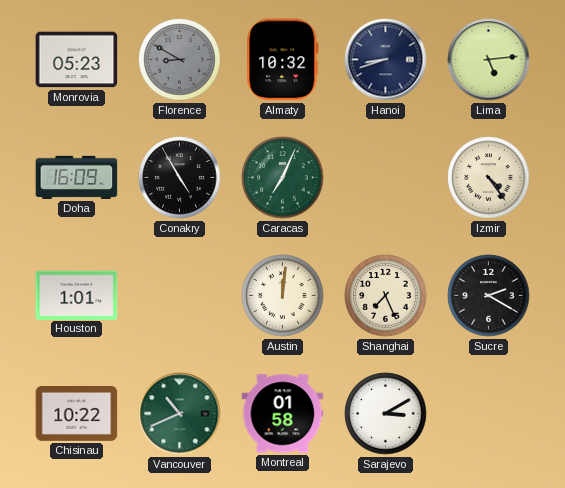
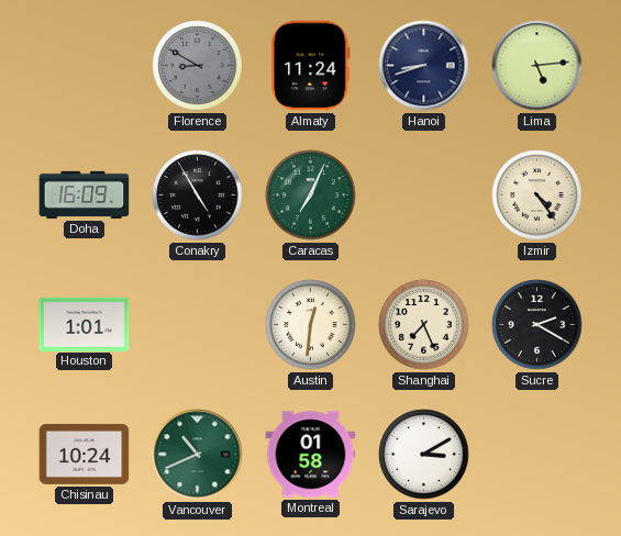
Monrovia: 05:23 -> none (77, 60)
Almaty: 10:32 -> 11:24 (311, 66)
Austin: 12:01 -> 12:31 (311, 325)
Chisinau: 10:22 -> 10:24 (85, 454)
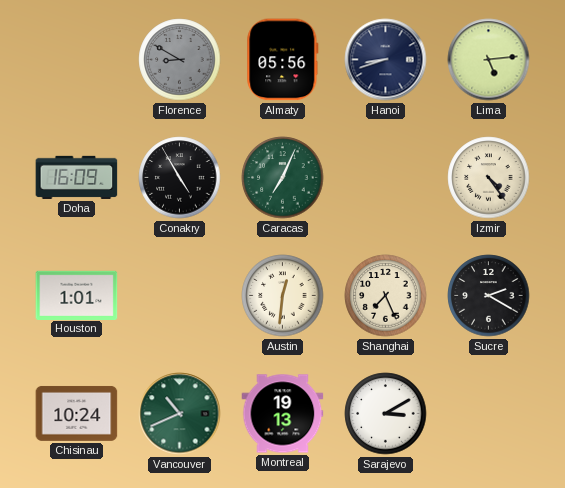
Almaty: 11:24 -> 05:56 (283, 60)
Montreal: 01:58 -> 19:13 (283, 414)
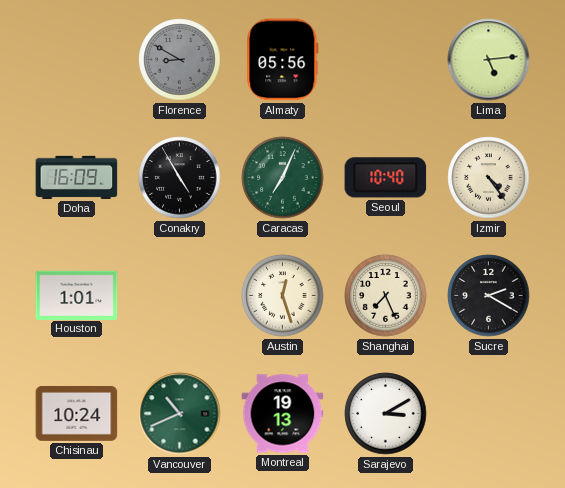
Hanoi: 8:42 -> none (386, 60)
Seoul: none -> 10:40 (386, 178)
Austin: 12:31 -> 12:27 (283, 296)
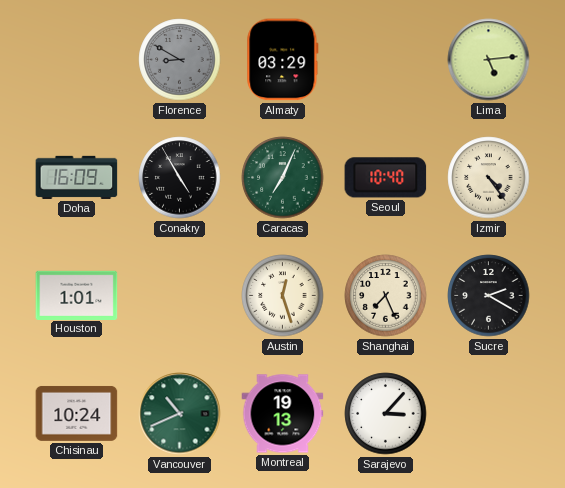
Almaty: 05:56 -> 03:29 (283, 60)
Sarajevo: 3:10 -> 3:07 (386, 414)
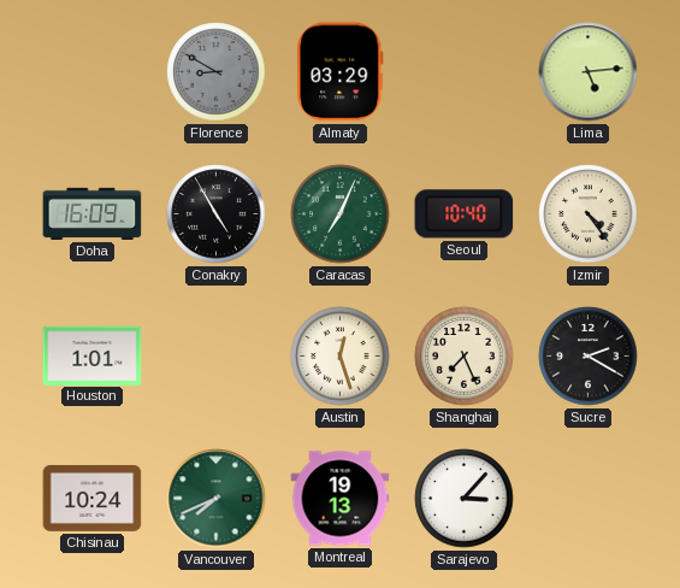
Vancouver: 10:41 -> 7:41 (217, 499)
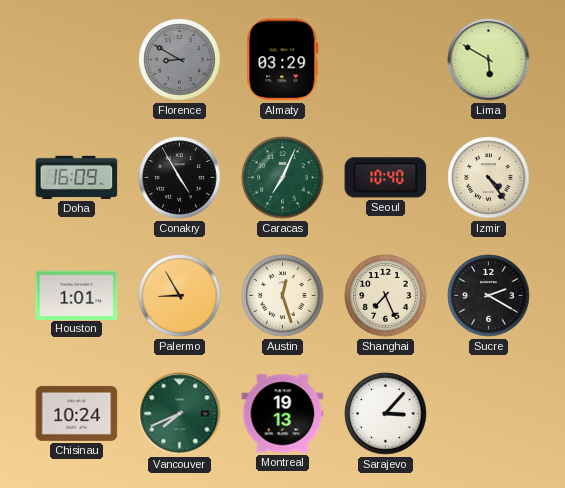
Lima: 5:14 -> 5:50 (489, 60)
Palermo: none -> 8:55 (180, 296)
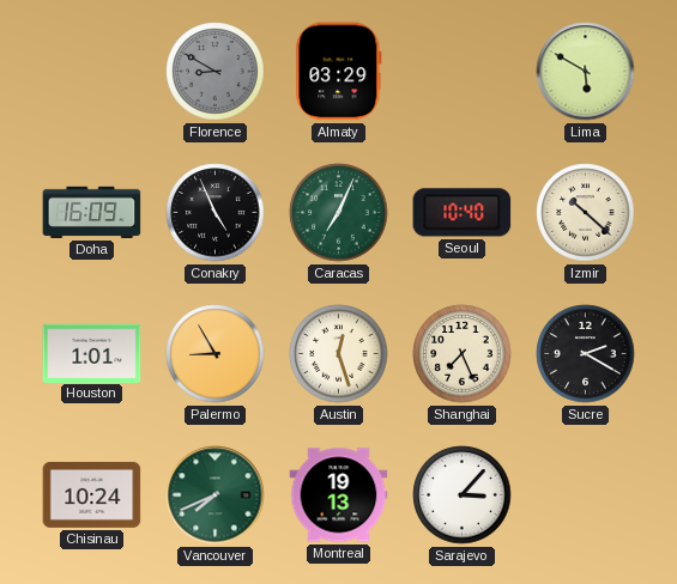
Conakry: 4:55 -> 4:56 (216, 213)
Izmir: 4:24 -> 10:22 (586, 213)
